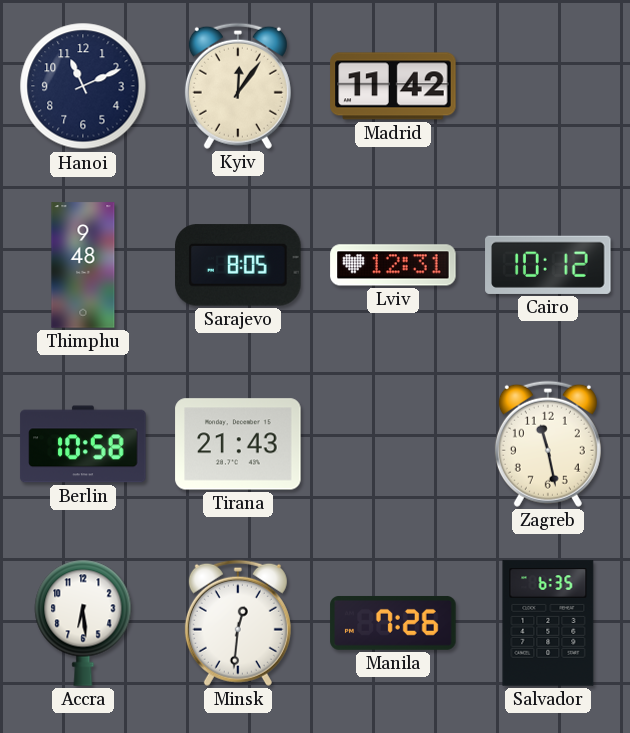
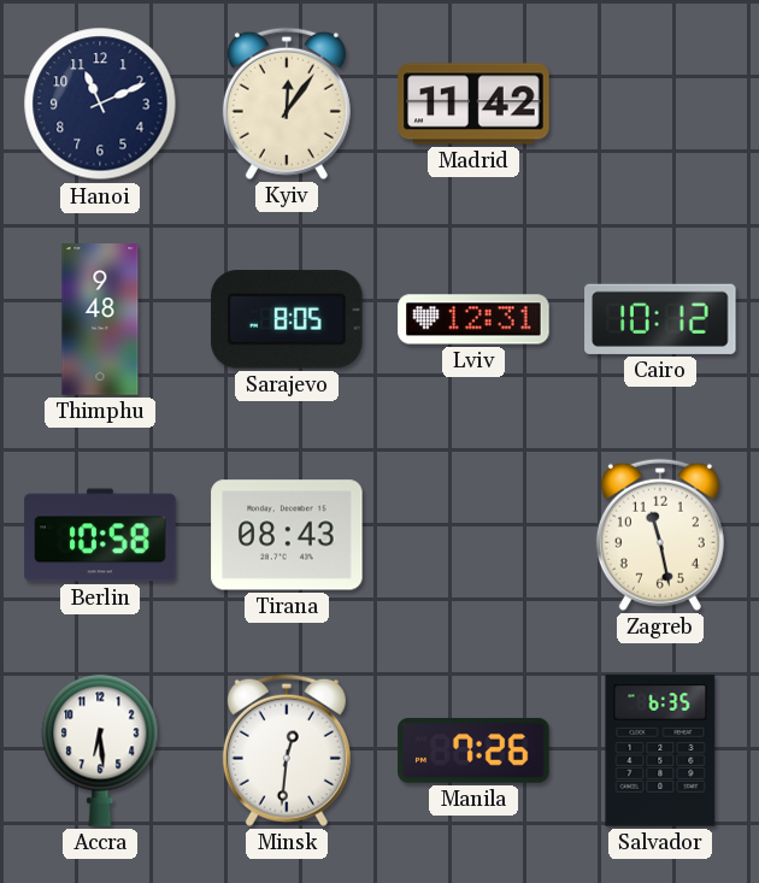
Tirana: 21:43 -> 08:43 (287, 535)
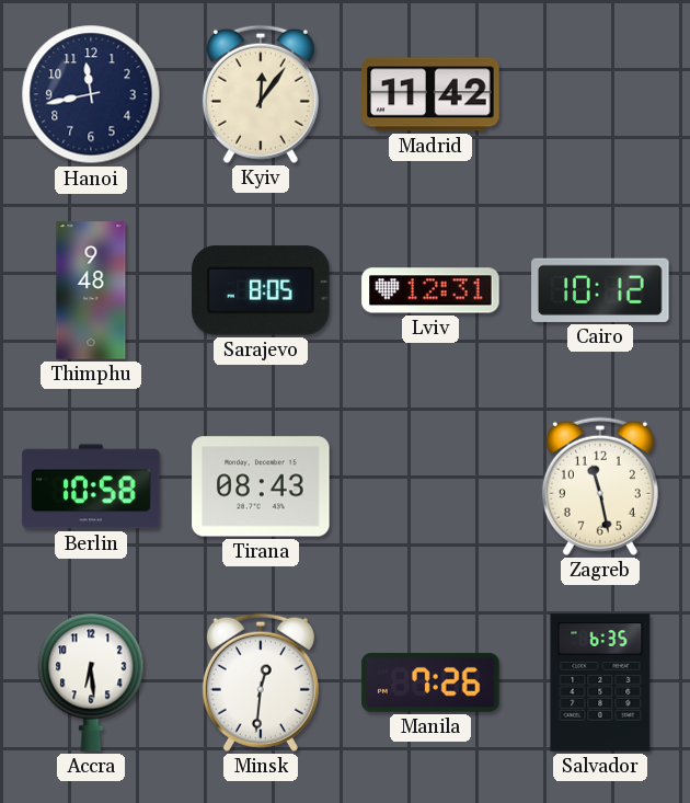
Hanoi: 11:11 -> 11:43 (91, 94)
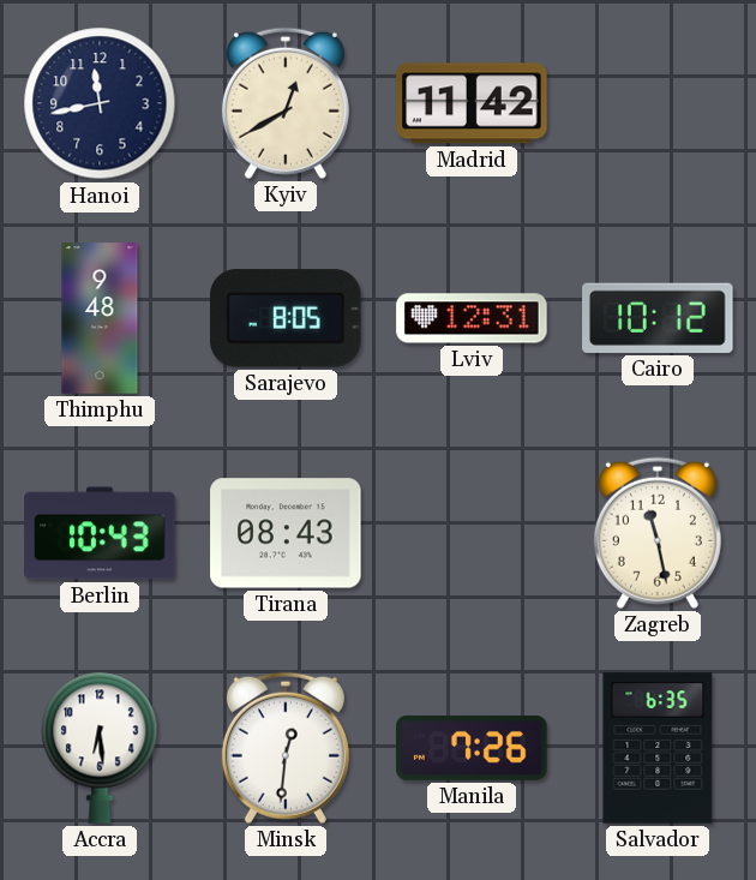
Kyiv: 12:06 -> 12:40 (286, 103)
Berlin: 10:58 -> 10:43 (100, 533)
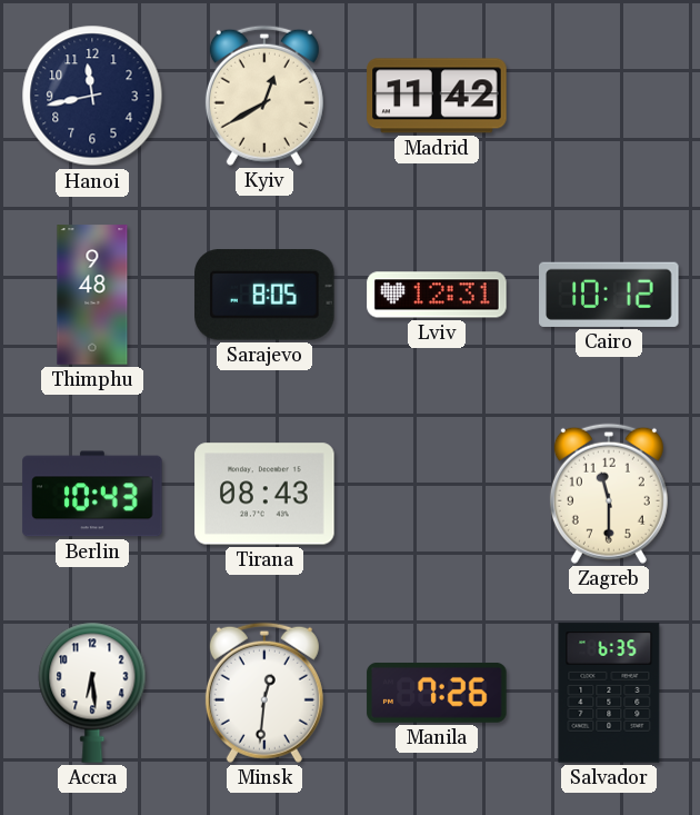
Zagreb: 11:28 -> 11:30 (609, 494)
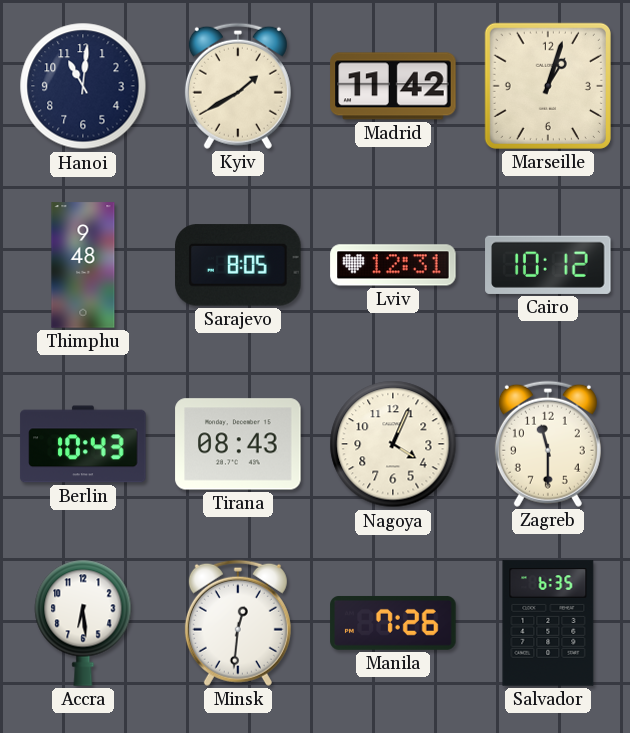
Hanoi: 11:43 -> 11:01 (83, 86)
Kyiv: 12:40 -> 1:40 (238, 86)
Marseille: none -> 1:03 (548, 86)
Nagoya: none -> 4:04 (393, 444)
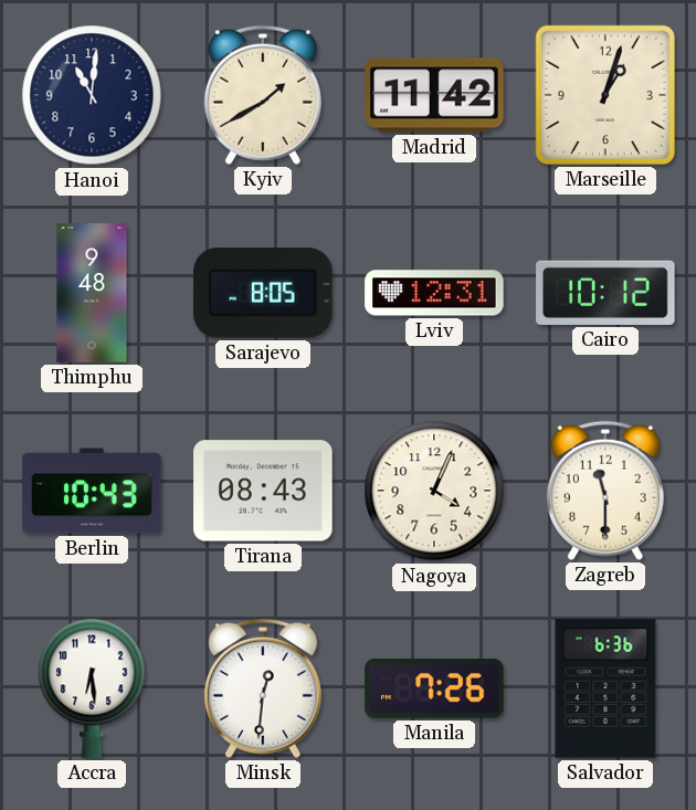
Salvador: 6:35 -> 6:36 (605, 688)
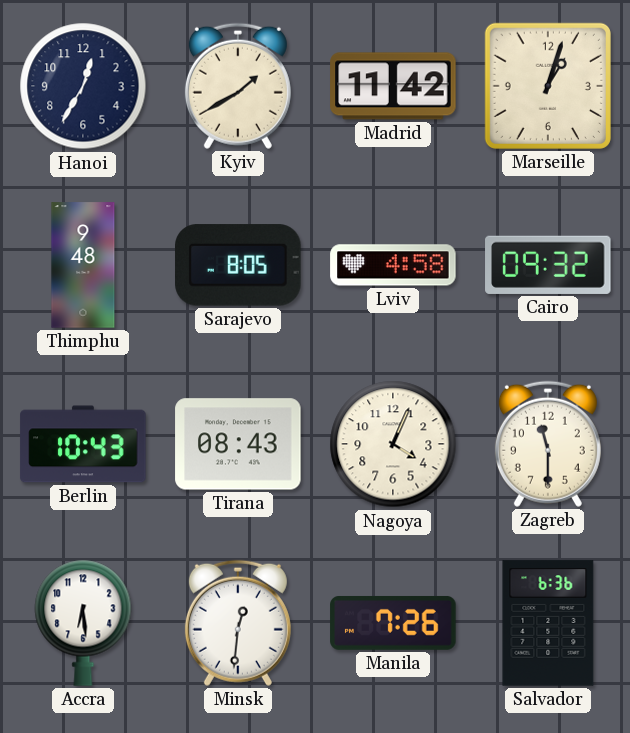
Hanoi: 11:01 -> 12:35 (83, 86)
Lviv: 12:31 -> 4:58 (393, 265)
Cairo: 10:12 -> 09:32 (548, 265)
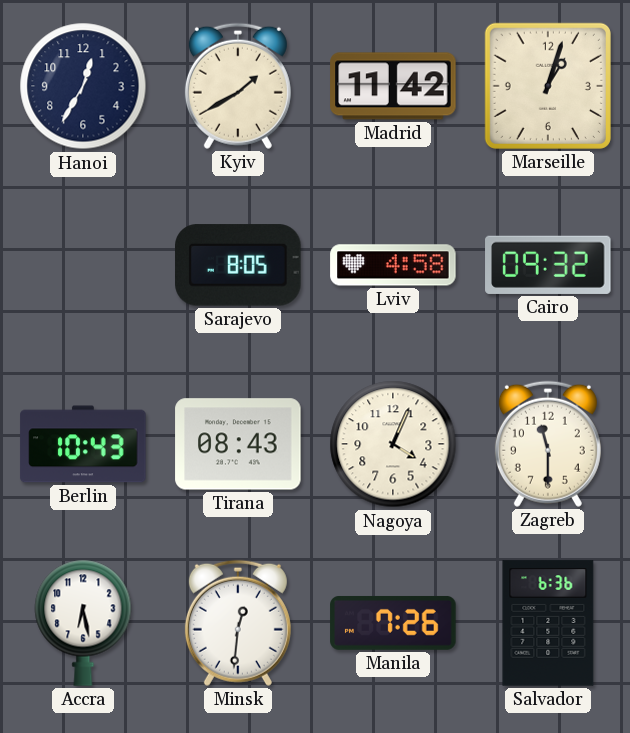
Thimphu: 9:48 -> none (83, 265)
Accra: 6:29 -> 6:28 (83, 623)
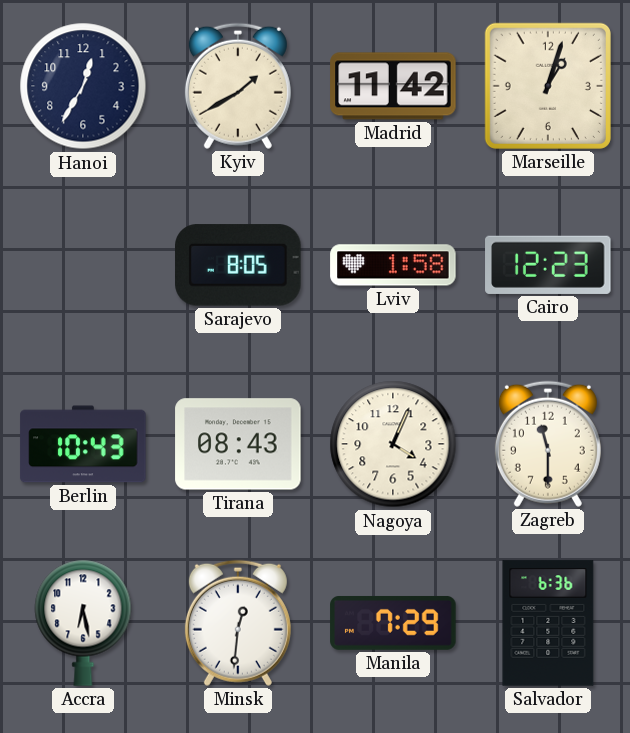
Lviv: 4:58 -> 1:58 (393, 265)
Cairo: 09:32 -> 12:23 (548, 265)
Manila: 7:26 -> 7:29 (393, 623)
